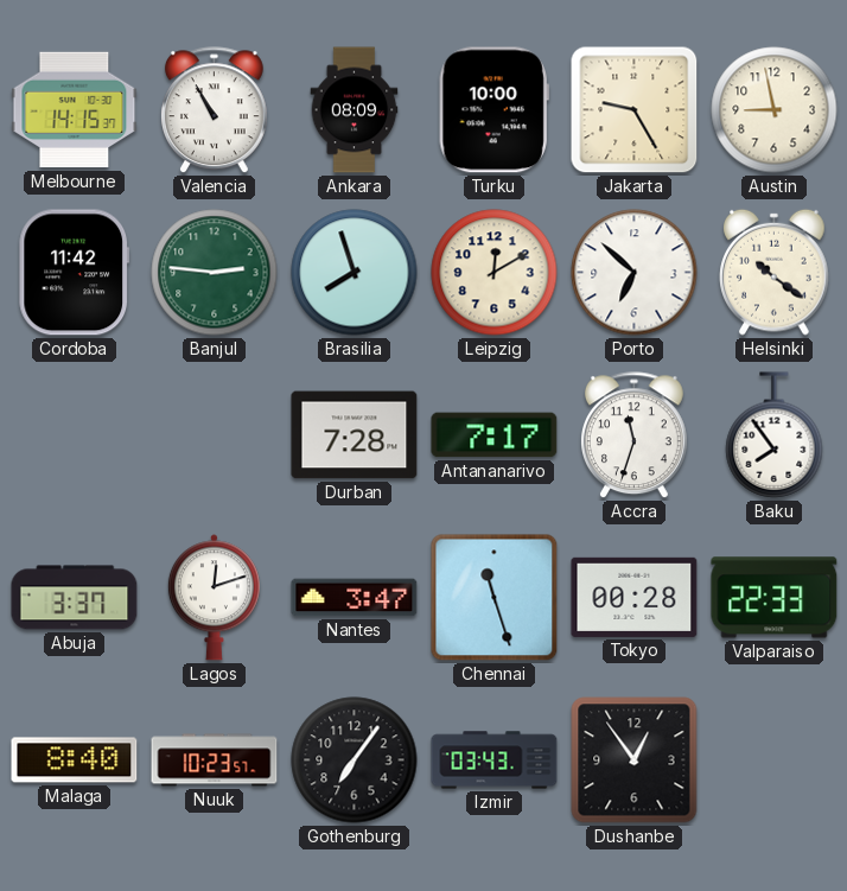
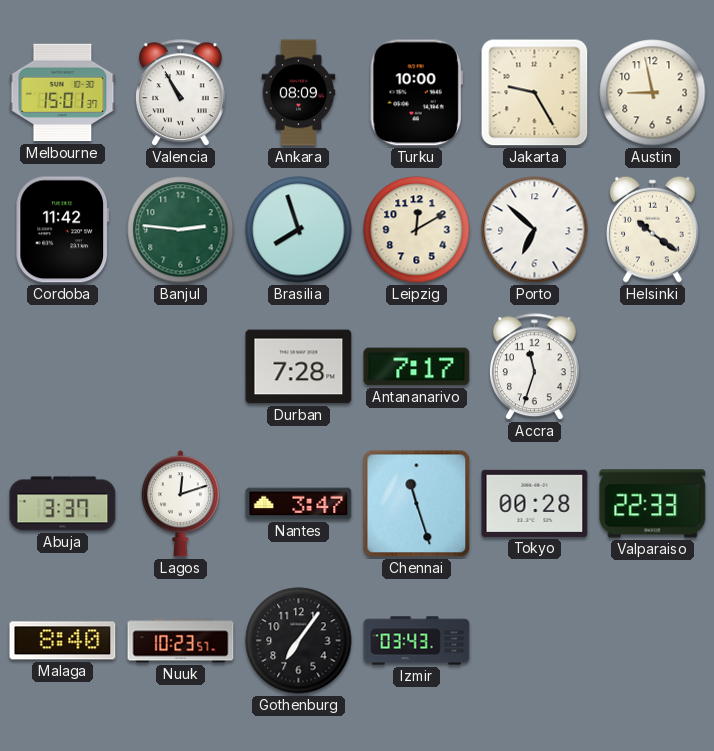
Melbourne: 14:15 -> 15:01 (63, 93)
Baku: 7:54 -> none (775, 435)
Dushanbe: 12:54 -> none (635, 760)
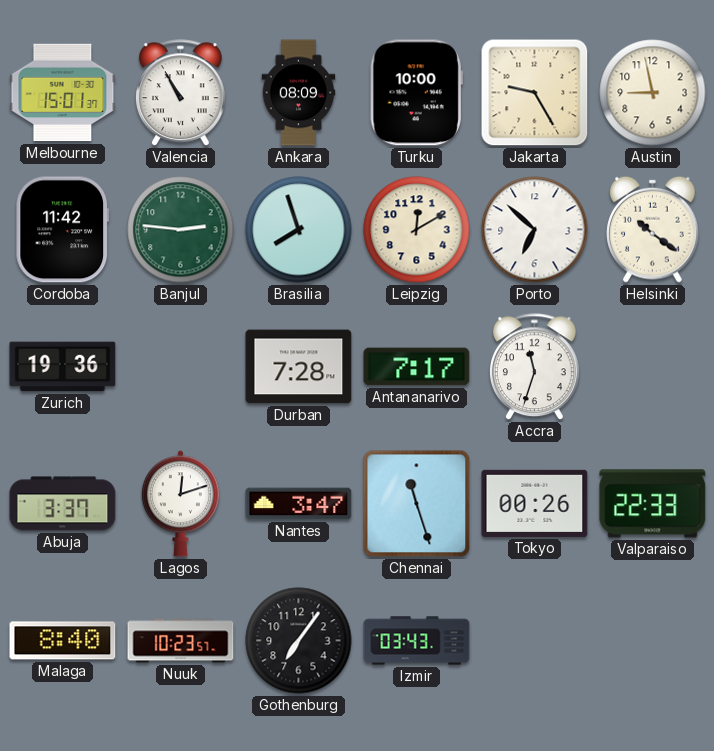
Zurich: none -> 19:36 (63, 367)
Tokyo: 00:28 -> 00:26 (535, 503)
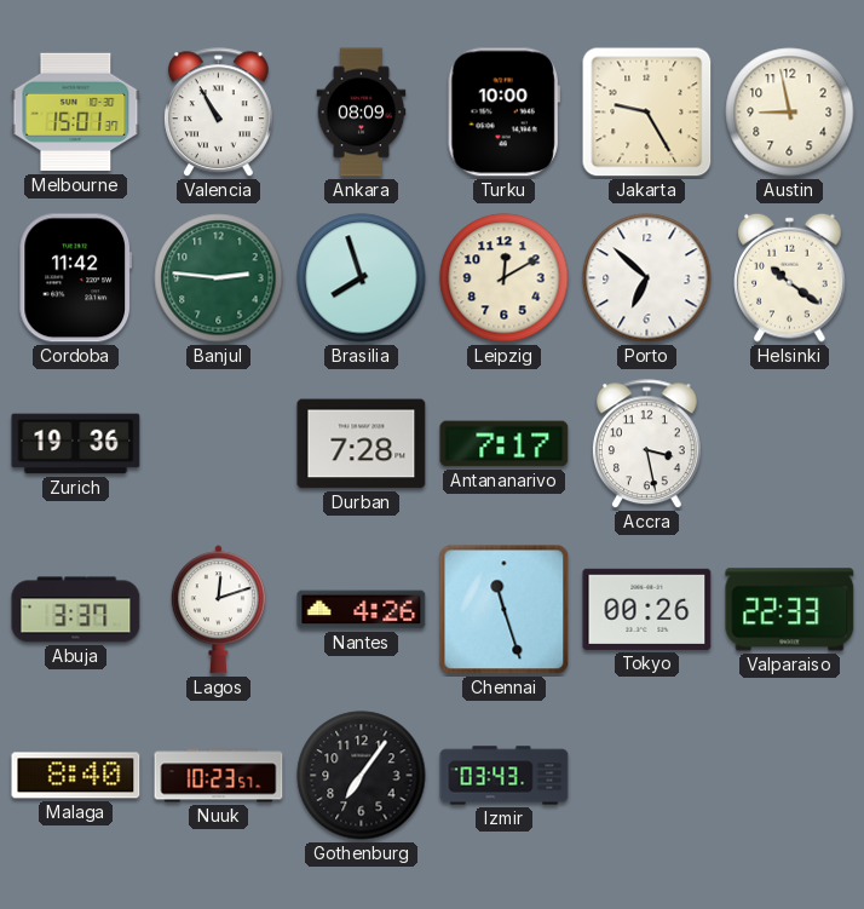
Accra: 11:33 -> 3:28 (646, 444)
Nantes: 3:47 -> 4:26 (362, 610)
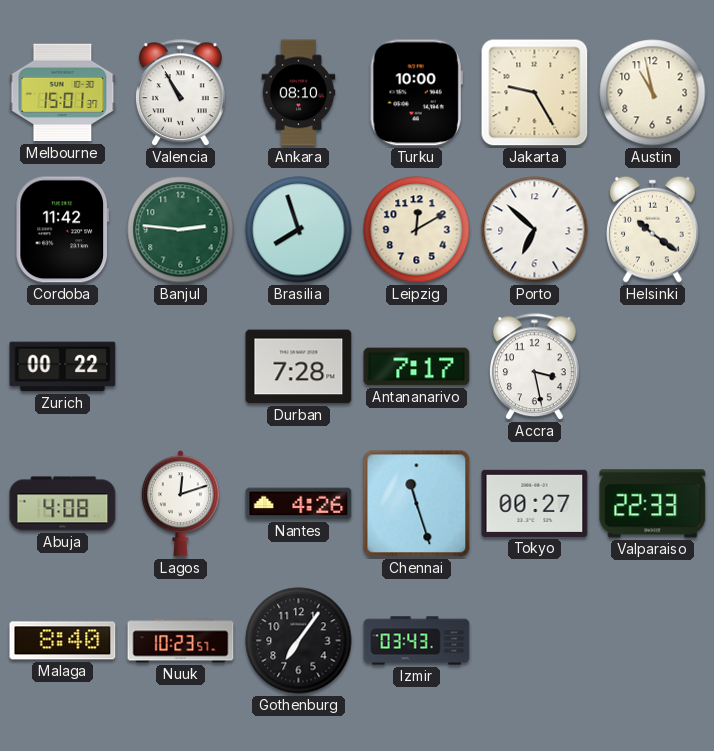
Ankara: 08:09 -> 08:10 (299, 93)
Austin: 8:58 -> 10:58 (653, 93)
Zurich: 19:36 -> 00:22 (63, 367)
Abuja: 3:37 -> 4:08 (63, 504)
Tokyo: 00:26 -> 00:27 (535, 503)
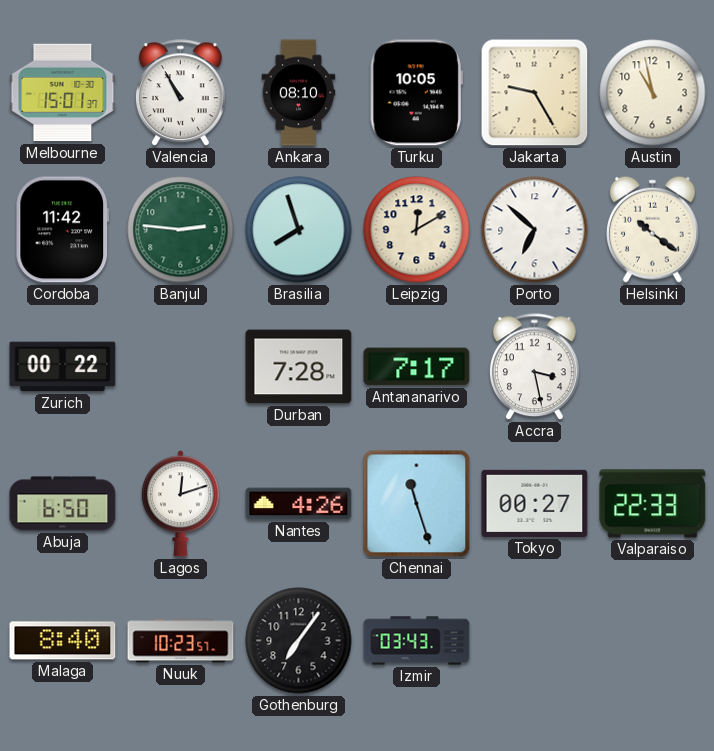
Turku: 10:00 -> 10:05 (416, 93)
Abuja: 4:08 -> 6:50 (63, 504)
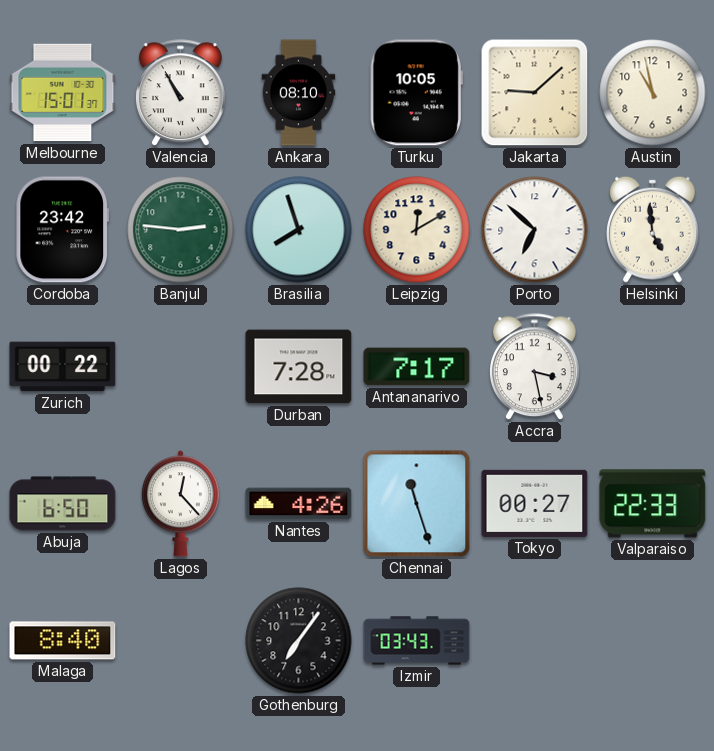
Jakarta: 9:25 -> 9:08 (535, 93)
Cordoba: 11:42 -> 23:42 (62, 230)
Helsinki: 10:21 -> 4:59 (653, 229)
Lagos: 12:12 -> 12:23 (180, 504)
Nuuk: 10:23 -> none (181, 641)
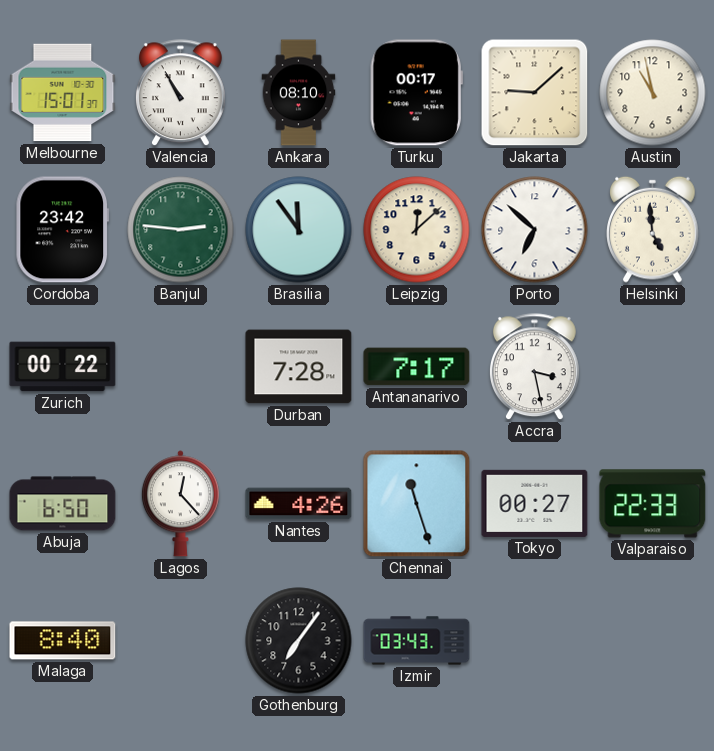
Turku: 10:05 -> 00:17 (416, 93)
Brasilia: 7:57 -> 11:54 (299, 230)
Leipzig: 12:10 -> 12:08 (417, 230)
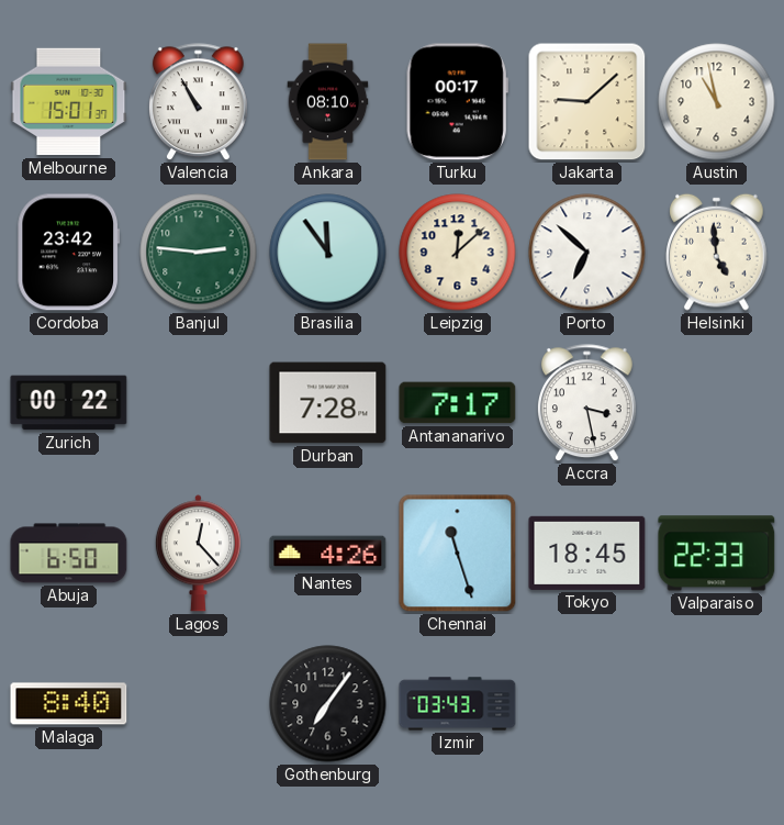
Tokyo: 00:27 -> 18:45 (587, 553)
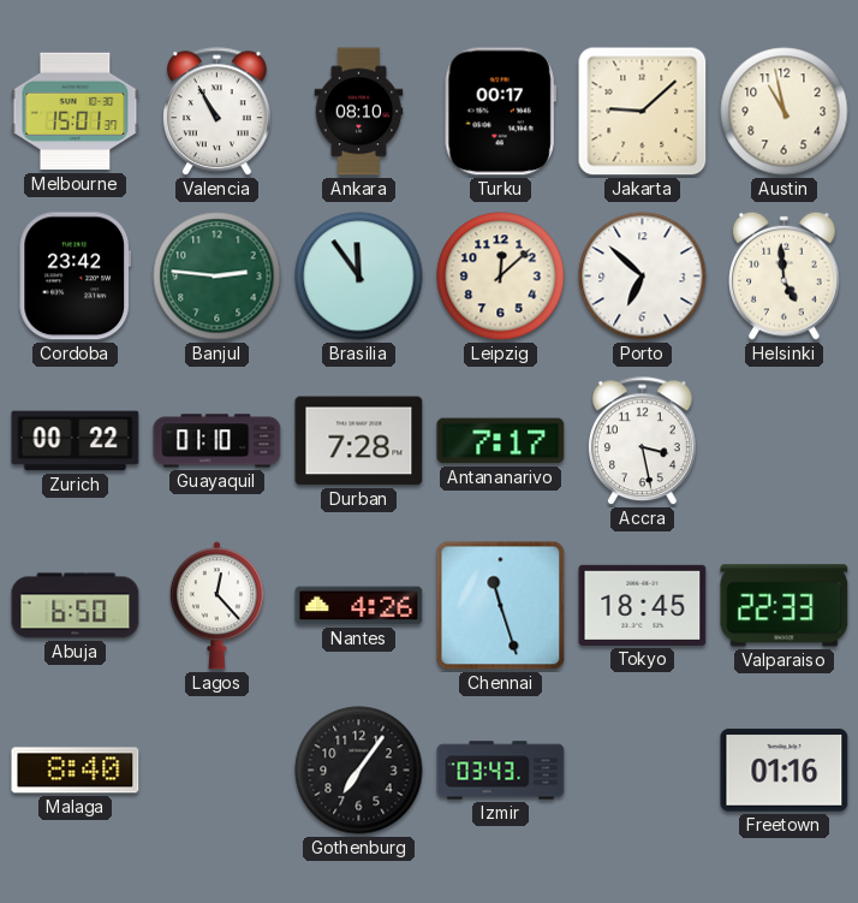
Guayaquil: none -> 01:10 (218, 441)
Freetown: none -> 01:16 (785, 771)
